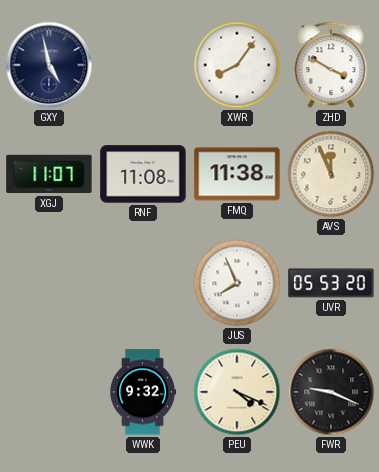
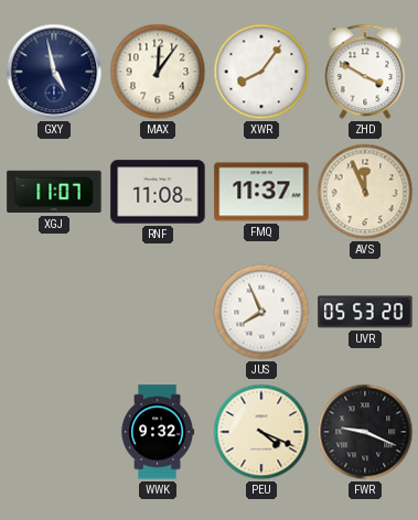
MAX: none -> 12:06 (158, 72)
FMQ: 11:38 -> 11:37 (261, 192)
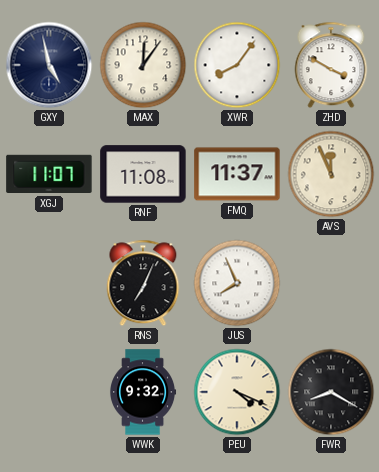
RNS: none -> 7:04 (143, 283)
UVR: 05:53 -> none (365, 312)
FWR: 9:19 -> 8:20 (331, 392)
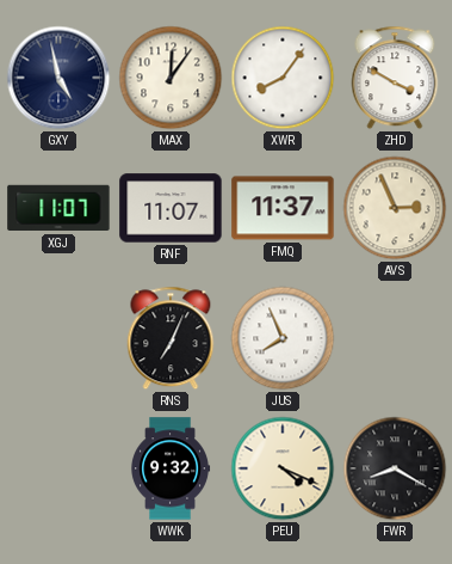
RNF: 11:08 -> 11:07 (171, 208)
AVS: 11:56 -> 2:56 (395, 208)
